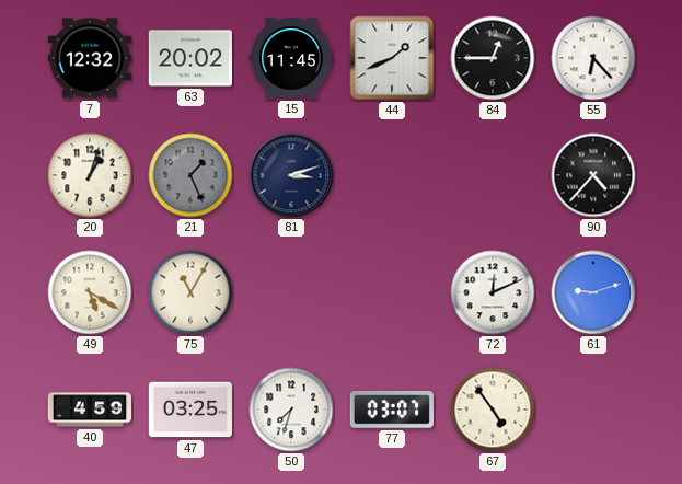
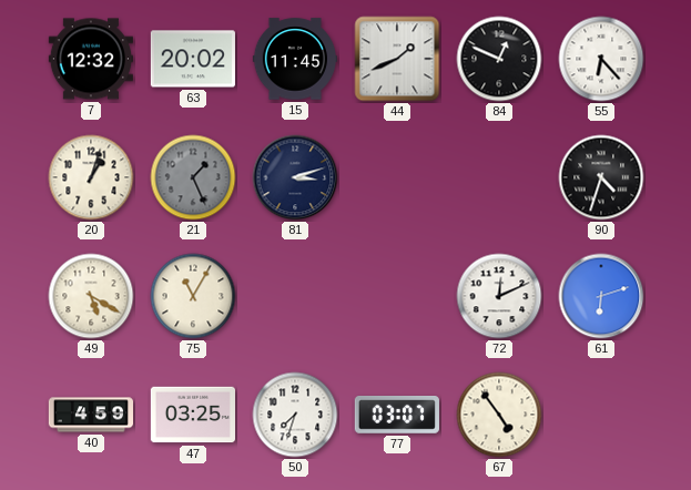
84: 12:45 -> 12:49 (499, 59)
90: 4:37 -> 4:33 (601, 177)
61: 9:12 -> 6:12 (601, 296)
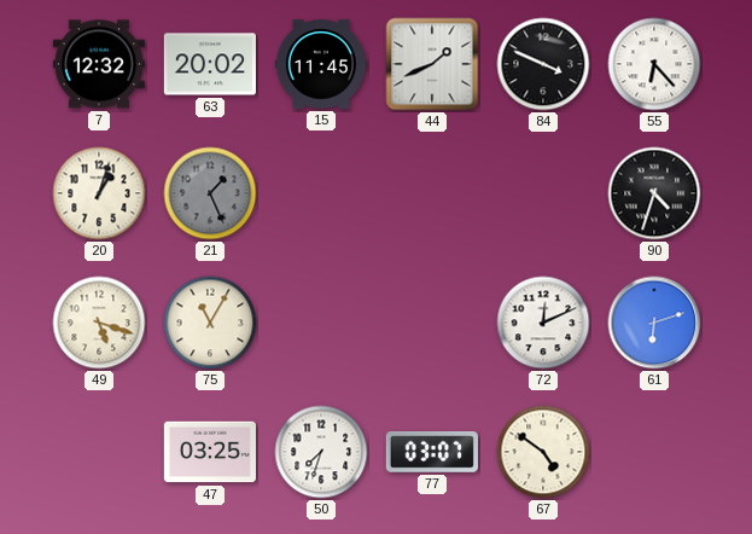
84: 12:49 -> 3:49 (543, 64)
81: 3:12 -> none (295, 177)
49: 5:20 -> 5:18 (99, 323)
40: 4:59 -> none (90, 415)
67: 4:54 -> 4:51 (543, 452)
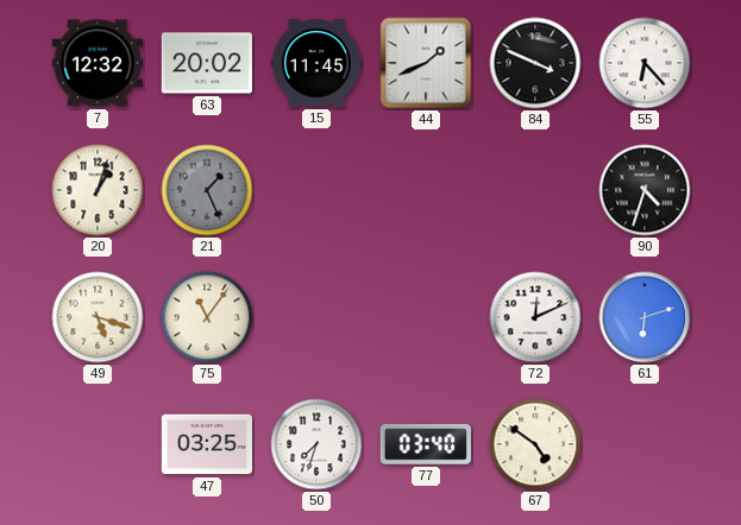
75: 11:05 -> 11:06 (207, 317)
77: 03:07 -> 03:40 (426, 445)
